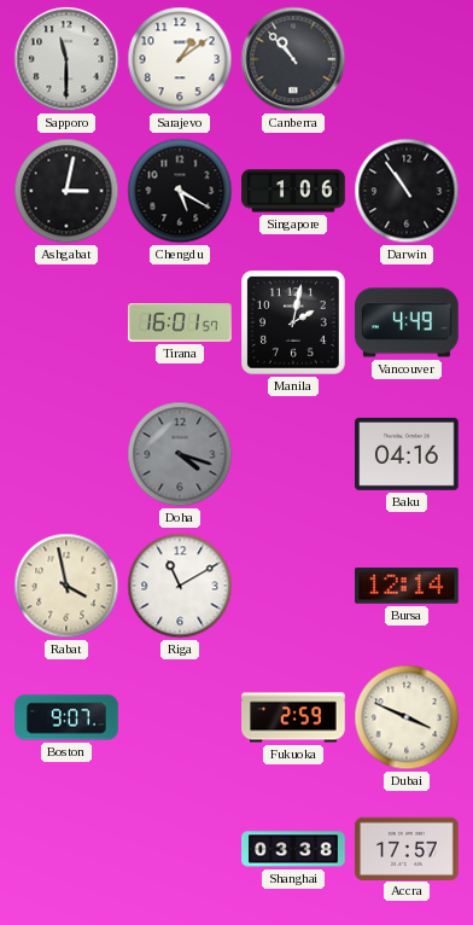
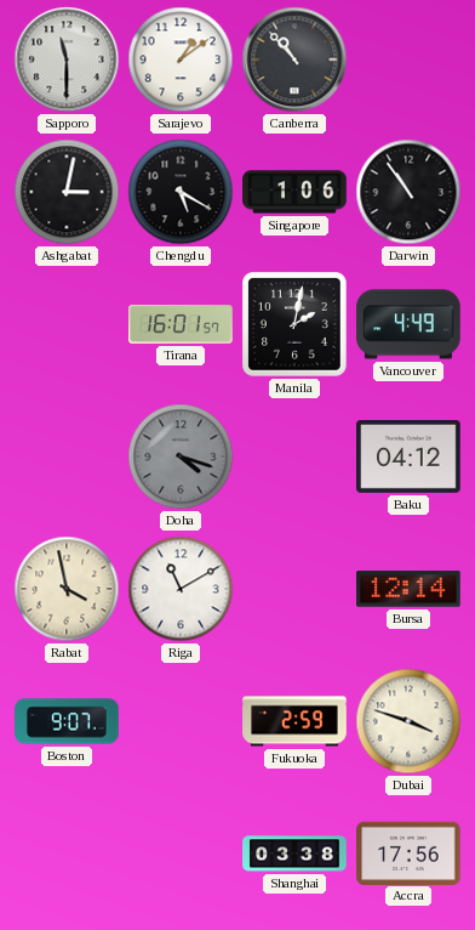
Baku: 04:16 -> 04:12 (408, 457)
Dubai: 3:49 -> 3:48 (408, 721)
Accra: 17:57 -> 17:56 (408, 852)
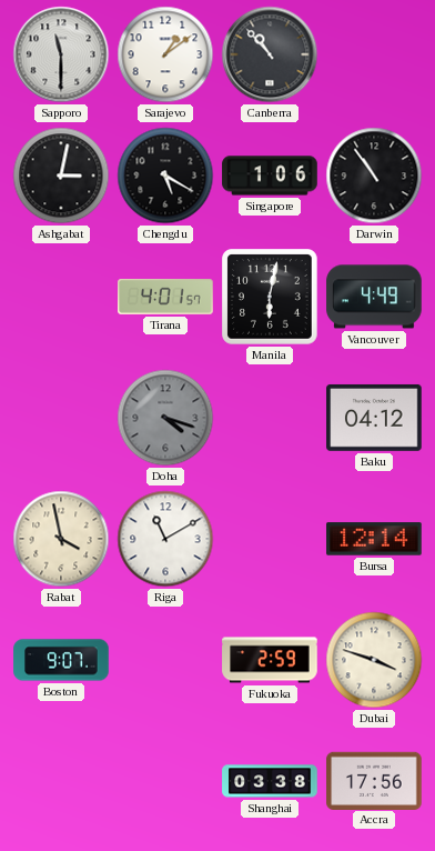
Tirana: 16:01 -> 4:01 (165, 298)
Manila: 2:02 -> 6:02 (271, 298)
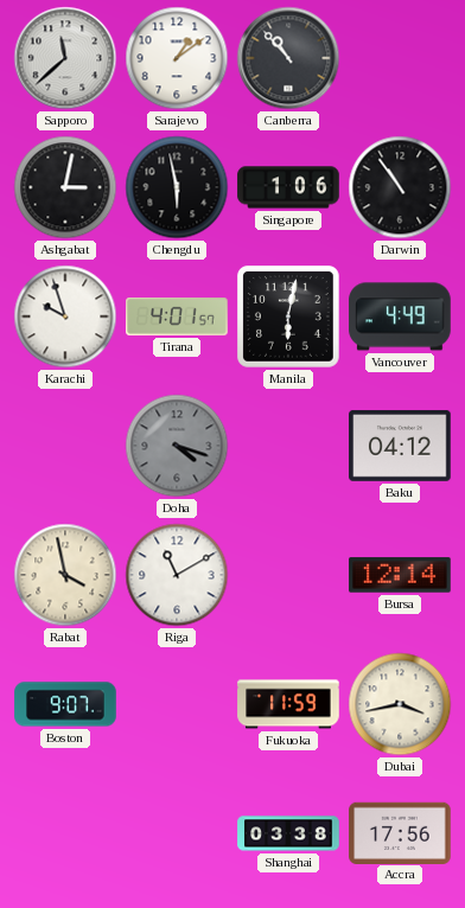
Sapporo: 11:30 -> 11:38 (65, 58)
Chengdu: 5:20 -> 5:58 (177, 187)
Karachi: none -> 9:57 (65, 316)
Fukuoka: 2:59 -> 11:59 (288, 704)
Dubai: 3:48 -> 3:43 (400, 704)
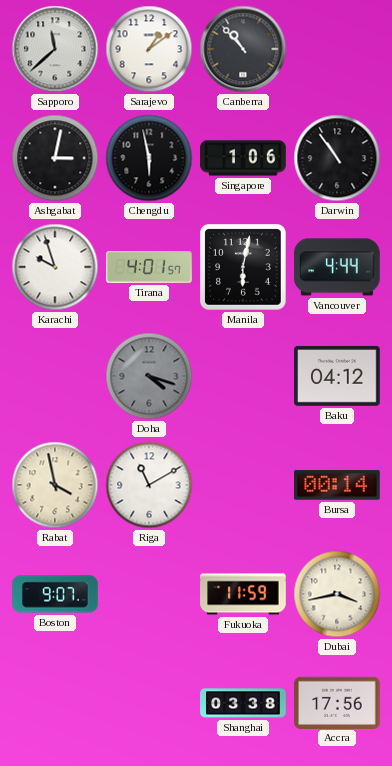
Vancouver: 4:49 -> 4:44 (337, 267)
Bursa: 12:14 -> 00:14 (337, 485)
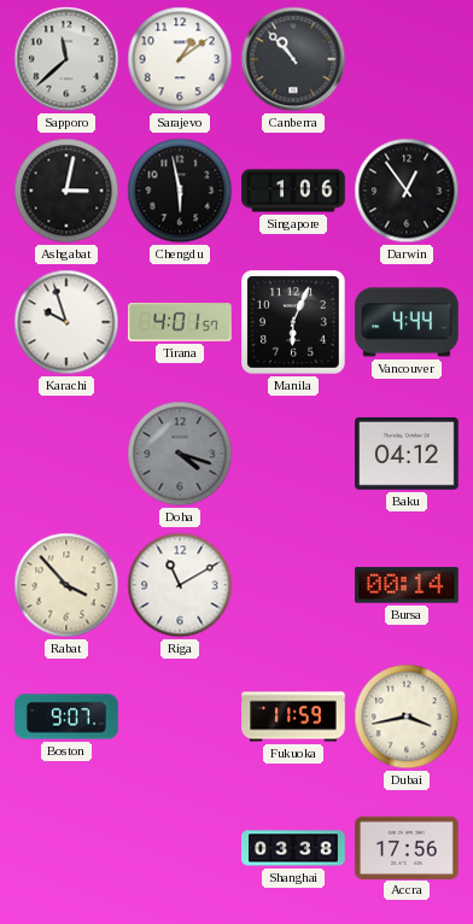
Darwin: 10:54 -> 12:54 (407, 191)
Manila: 6:02 -> 6:04 (294, 323)
Rabat: 3:58 -> 3:53 (66, 585)
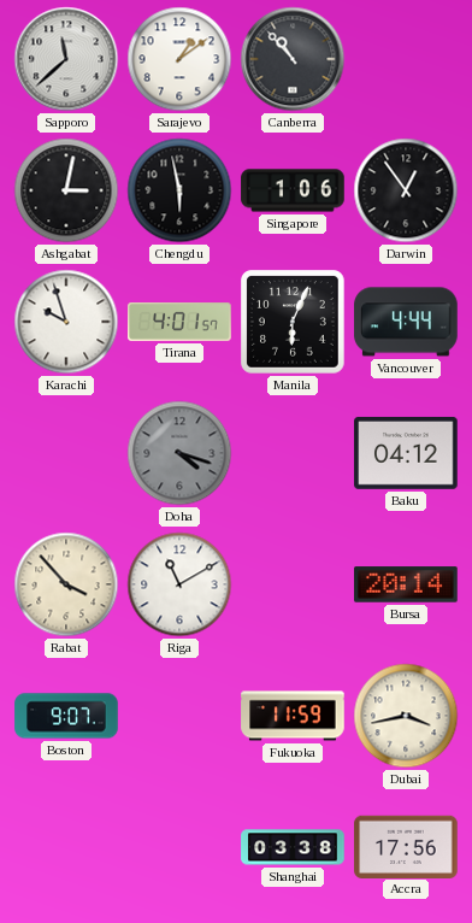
Bursa: 00:14 -> 20:14 (406, 584)
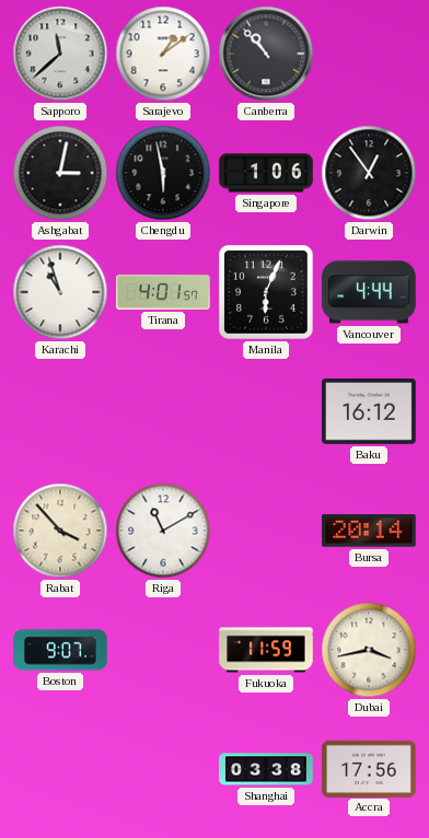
Karachi: 9:57 -> 10:57 (60, 292)
Doha: 4:18 -> none (179, 453)
Baku: 04:12 -> 16:12 (369, 411)
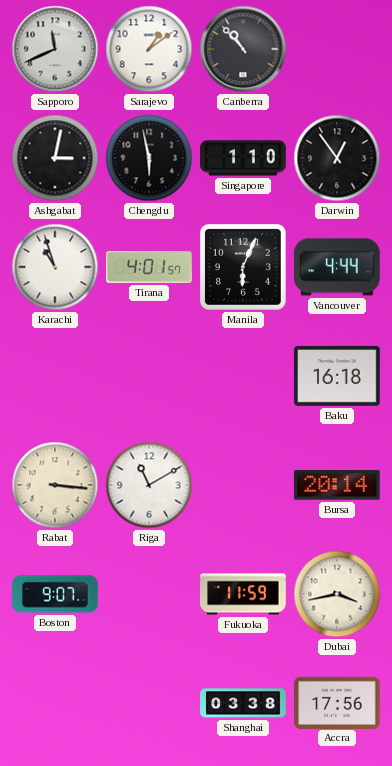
Sapporo: 11:38 -> 11:41 (55, 49)
Singapore: 1:06 -> 1:10 (243, 158)
Baku: 16:12 -> 16:18 (337, 376)
Rabat: 3:53 -> 3:16 (55, 485)
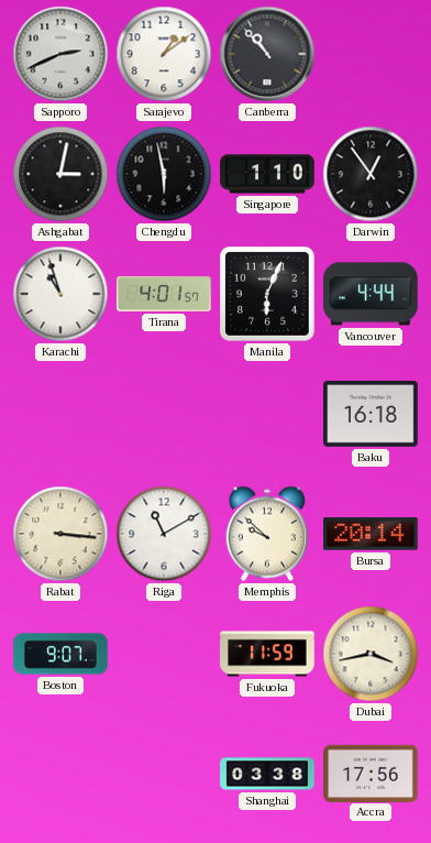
Sapporo: 11:41 -> 2:41 (60, 54)
Memphis: none -> 9:52 (267, 534)
